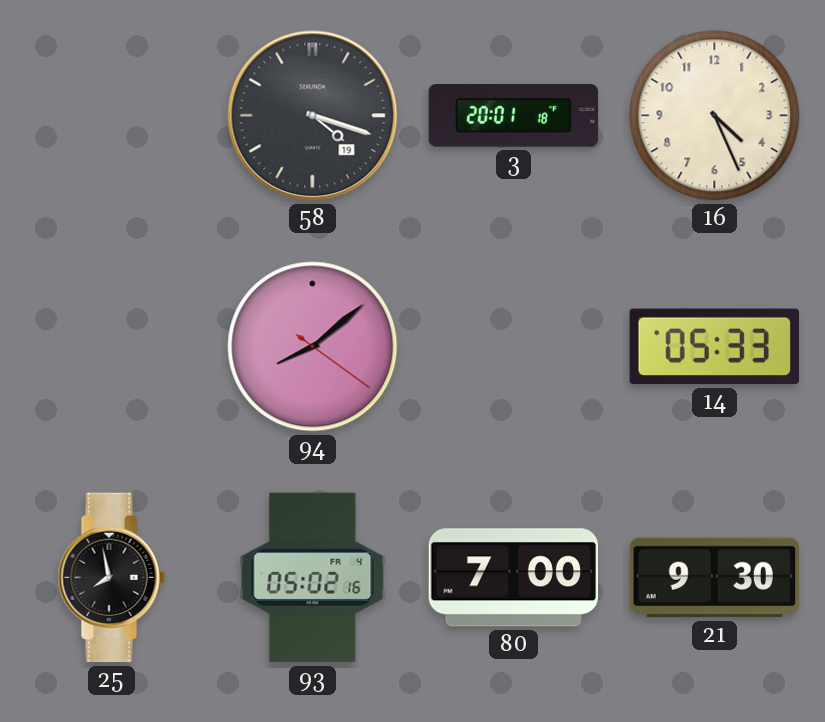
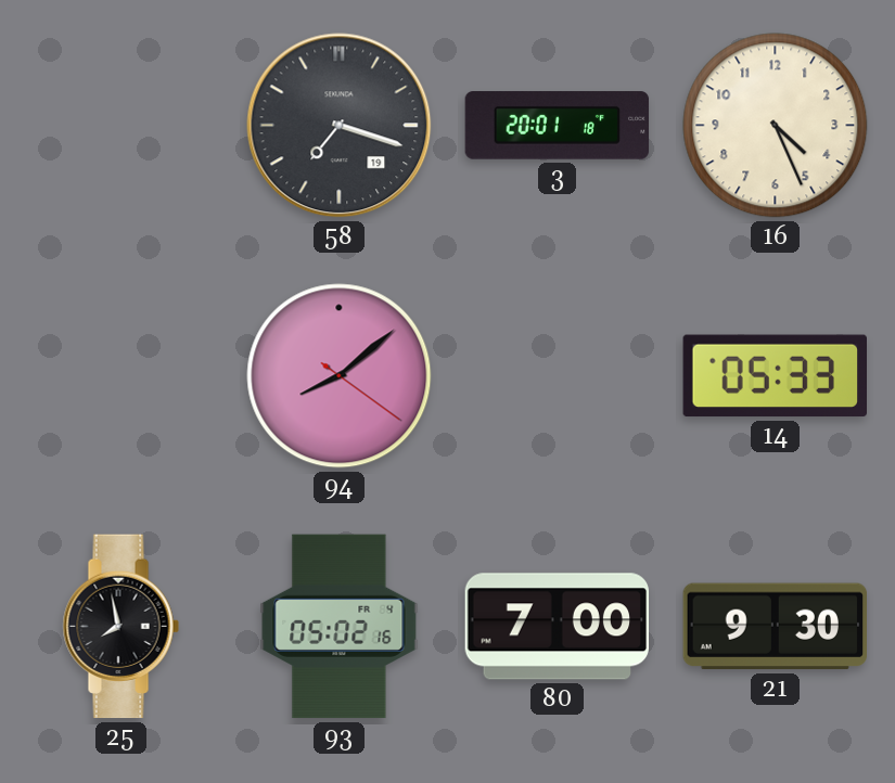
58: 4:18 -> 7:18 (340, 126)
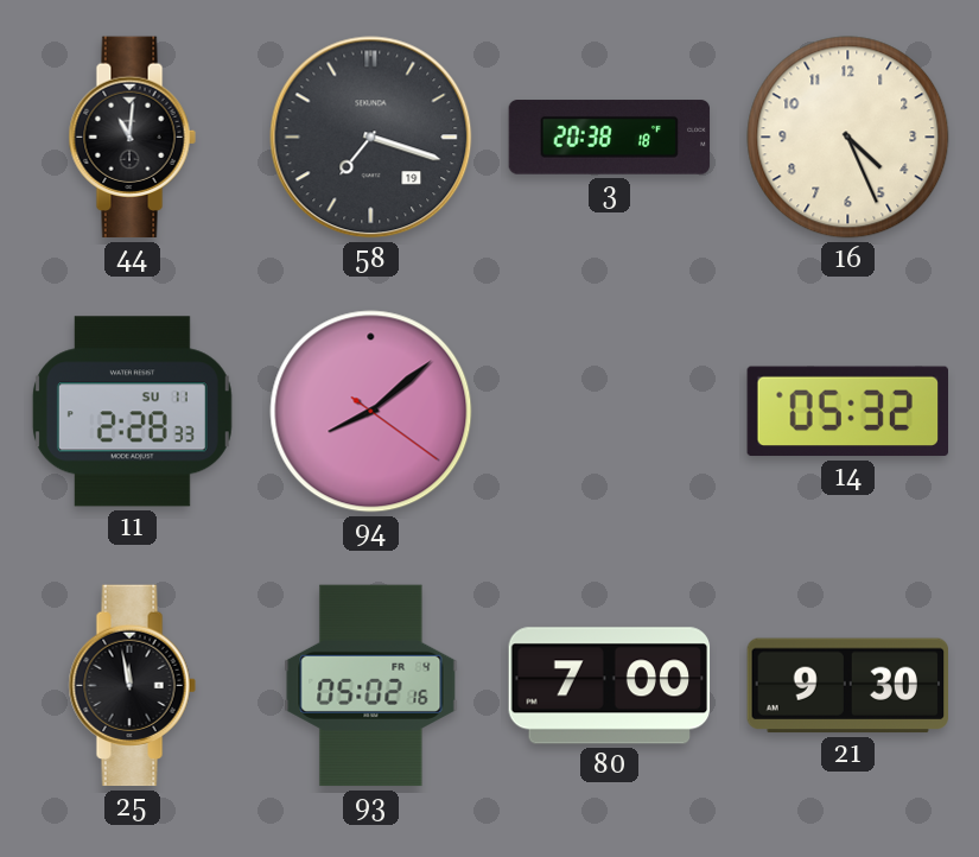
44: none -> 11:01 (132, 138)
3: 20:01 -> 20:38 (610, 138)
11: none -> 2:28 (132, 412)
14: 05:33 -> 05:32 (847, 412)
25: 7:58 -> 11:58 (132, 686)
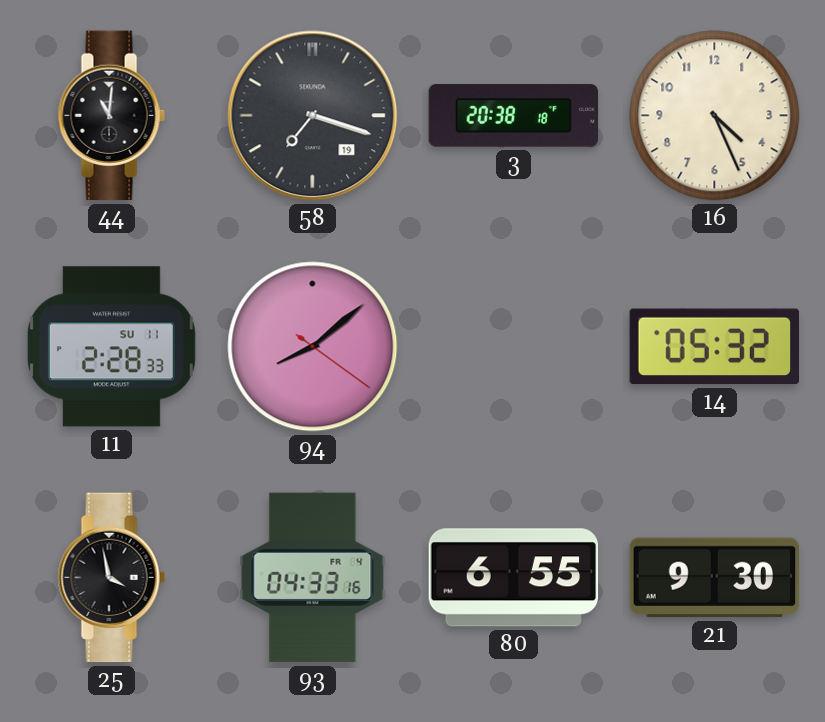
25: 11:58 -> 3:58 (111, 578)
93: 05:02 -> 04:33 (313, 578)
80: 7:00 -> 6:55 (514, 578)
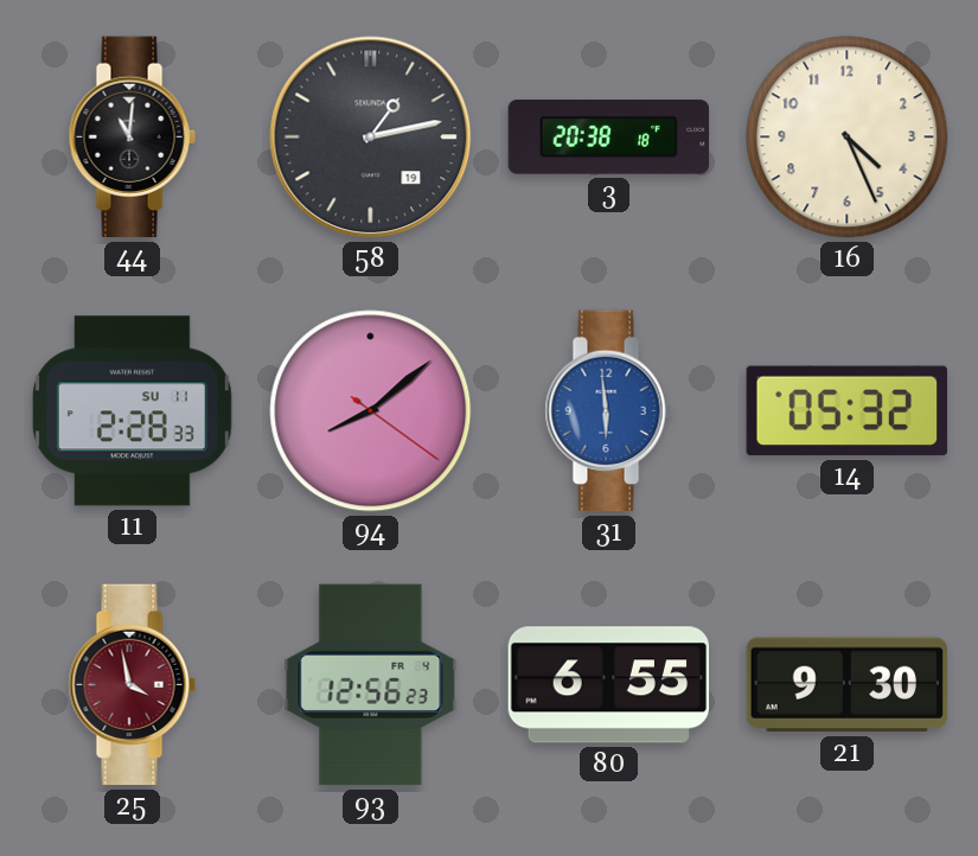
58: 7:18 -> 1:13 (371, 138)
31: none -> 5:59 (608, 411)
25 dial: black -> burgundy (132, 685)
93: 04:33 -> 12:56 (371, 685)
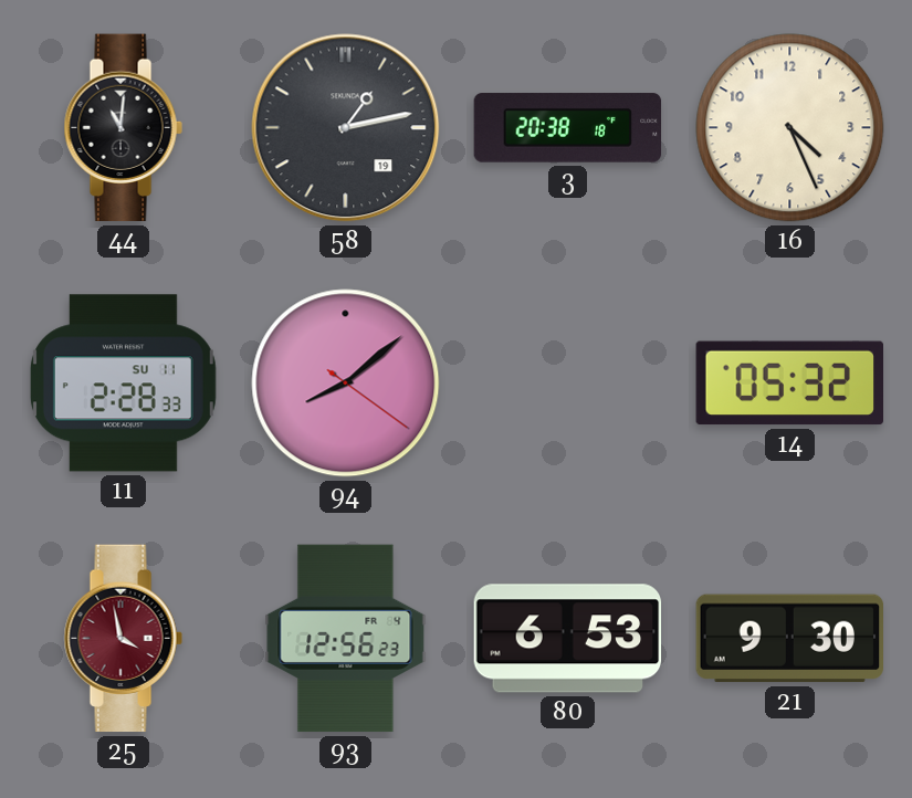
31: 5:59 -> none (608, 411)
80: 6:55 -> 6:53 (568, 639)
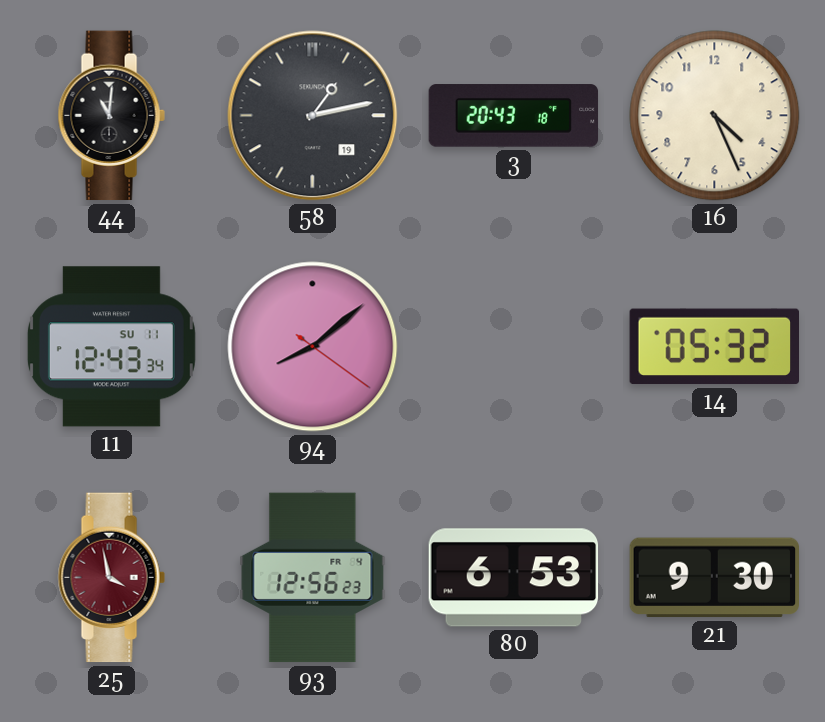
3: 20:38 -> 20:43 (514, 116)
11: 2:28 -> 12:43 (111, 347)
